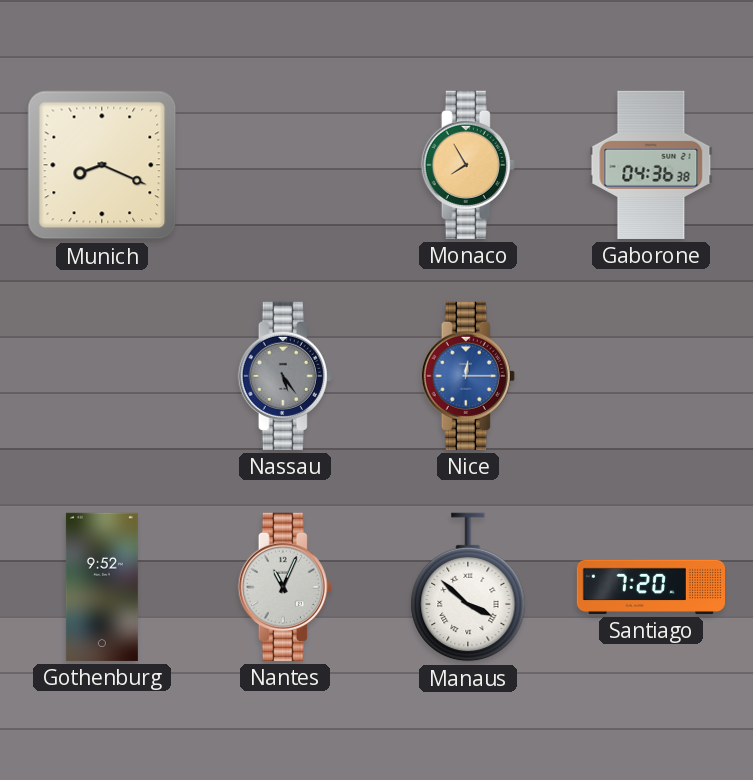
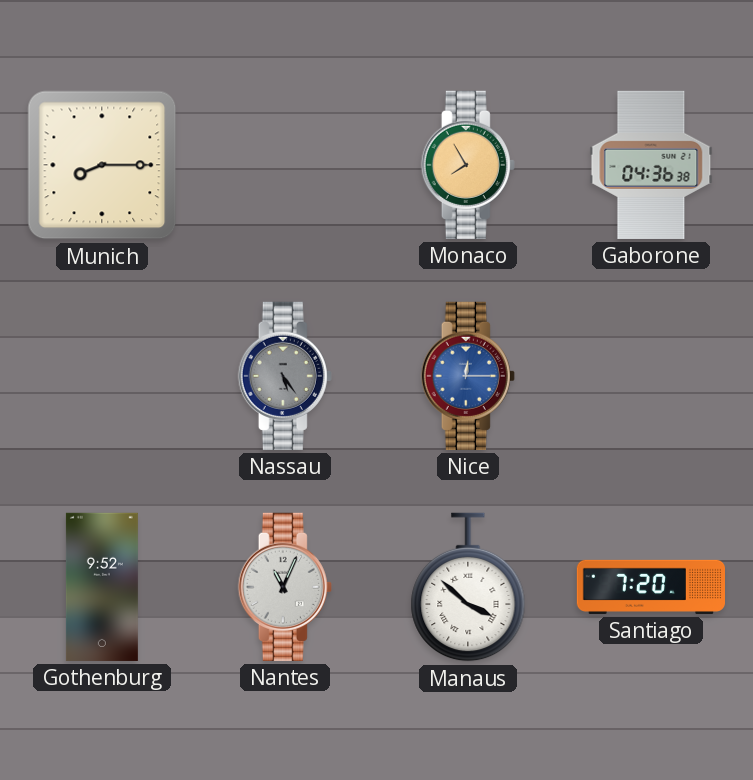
Munich: 8:19 -> 8:15 (102, 165)
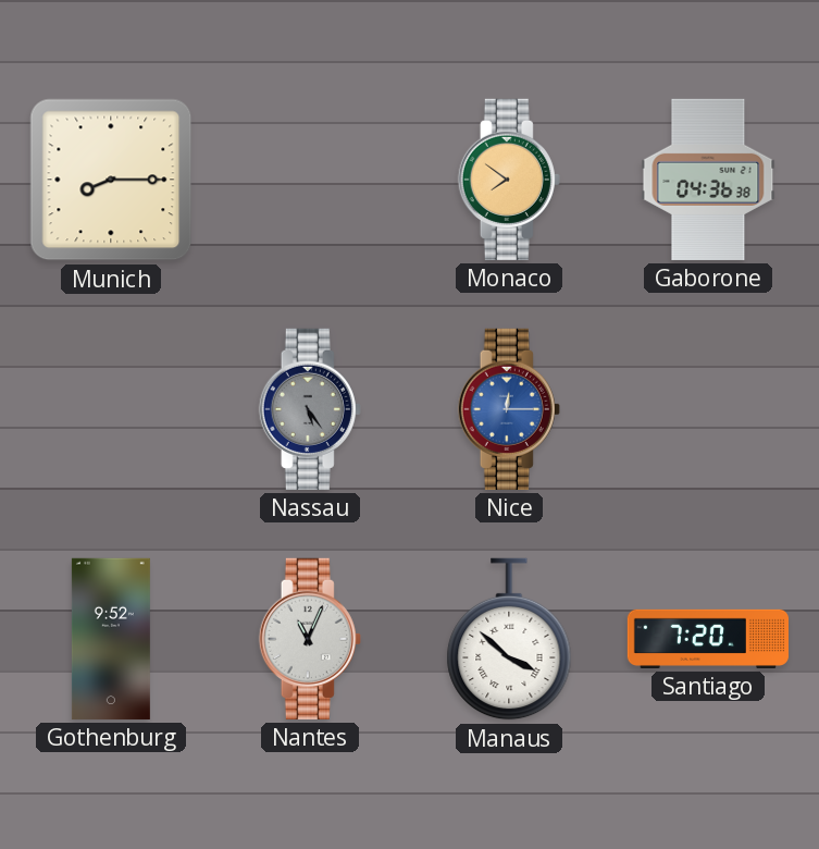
Monaco: 7:55 -> 7:51 (509, 180)
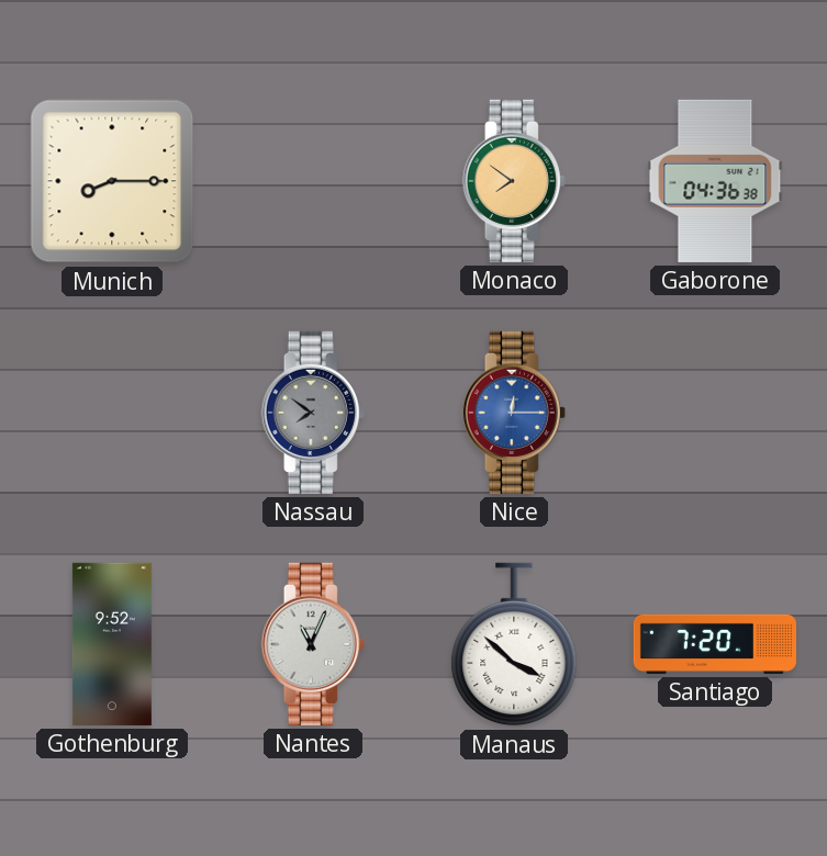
Nassau: 5:24 -> 7:51 (313, 413)
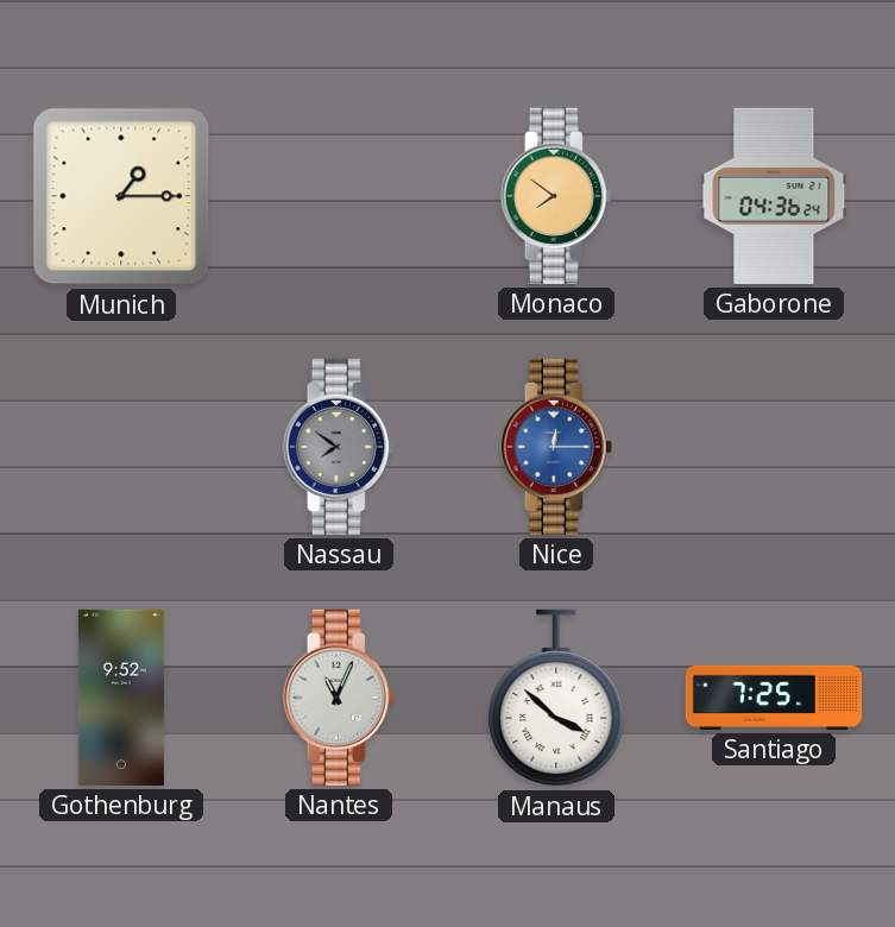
Munich: 8:15 -> 1:15 (121, 196)
Gaborone: 04:36:38 -> 04:36:24 (774, 196)
Santiago: 7:20 -> 7:25 (773, 698)
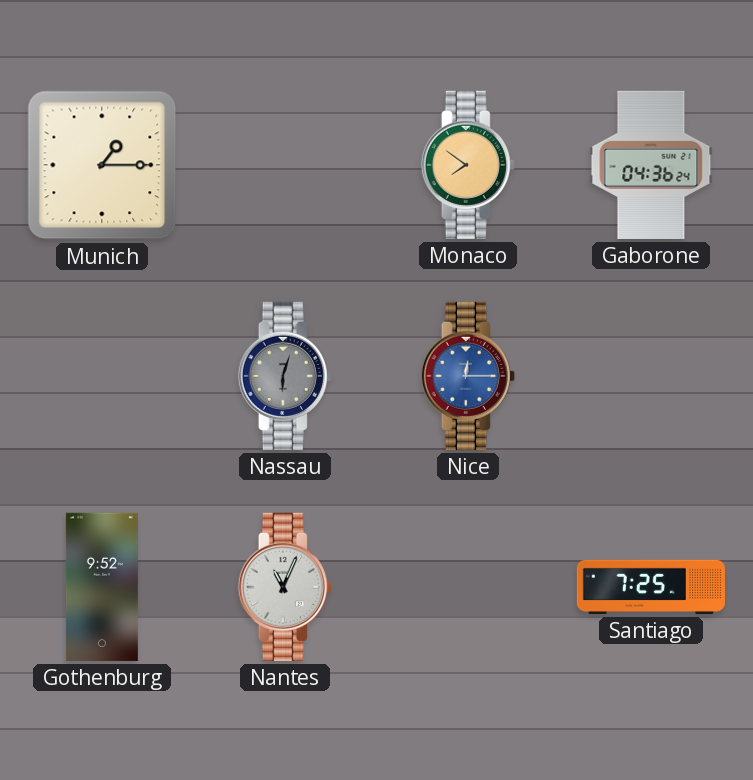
Nassau: 7:51 -> 6:03 (285, 376)
Manaus: 3:52 -> none (556, 698)
